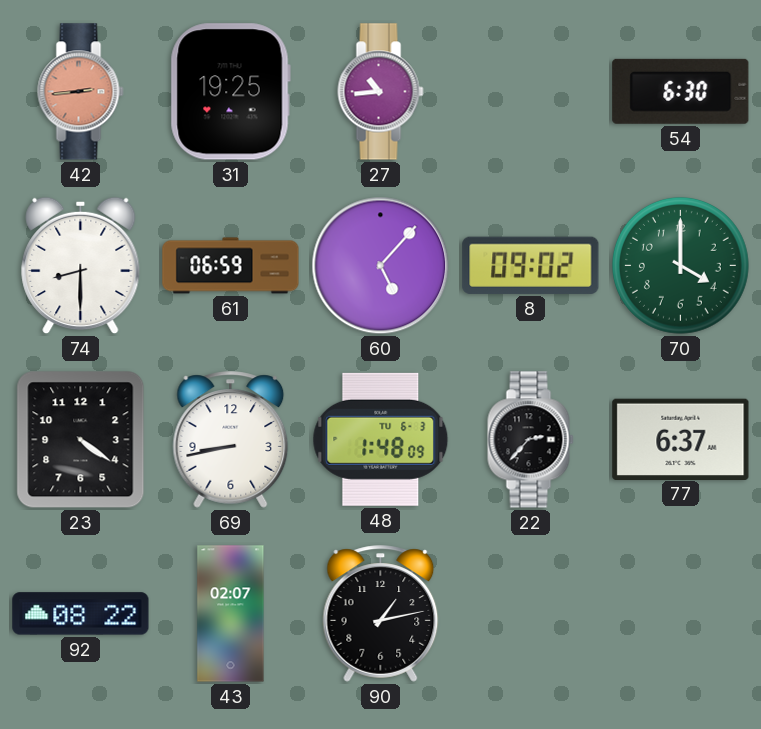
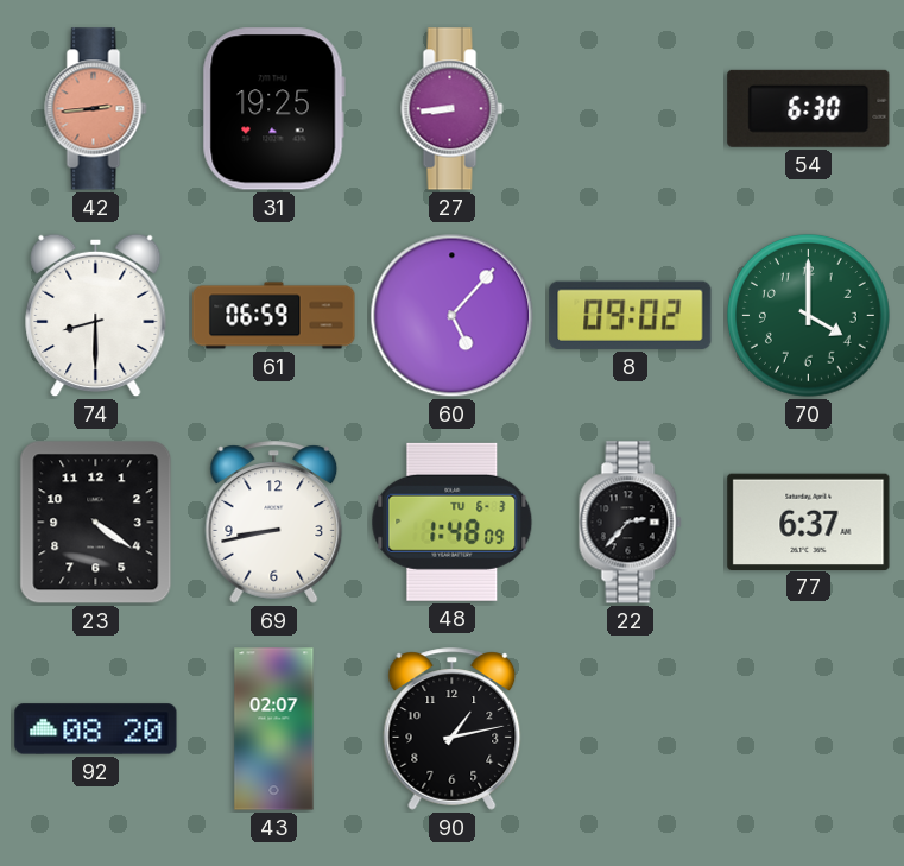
27: 10:44 -> 8:44 (453, 109)
92: 08:22 -> 08:20 (96, 729)
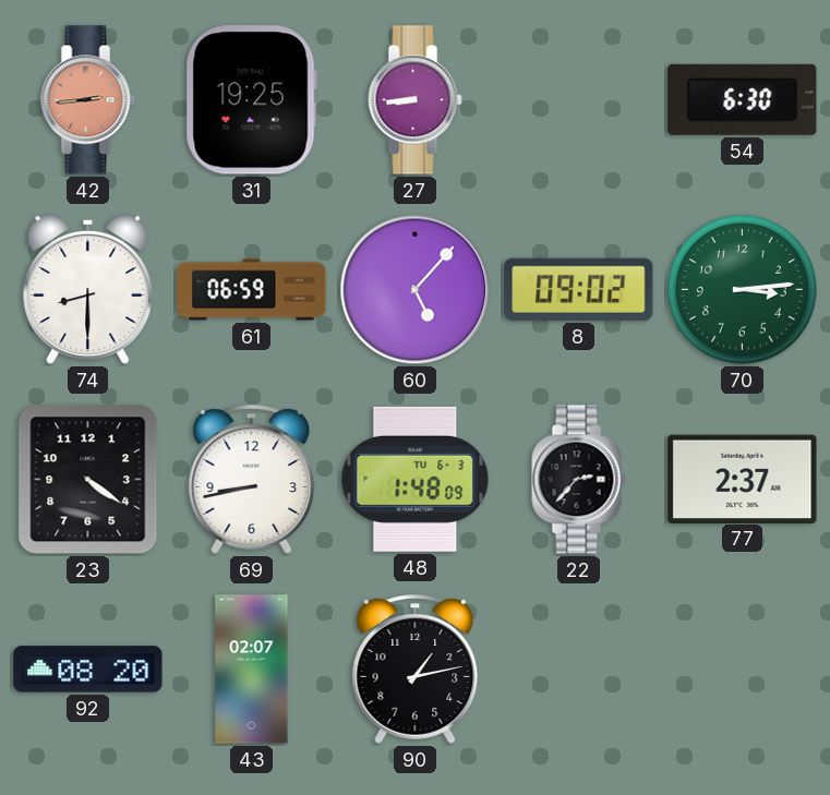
70: 4:00 -> 3:14 (742, 289)
77: 6:37 -> 2:37 (743, 479)
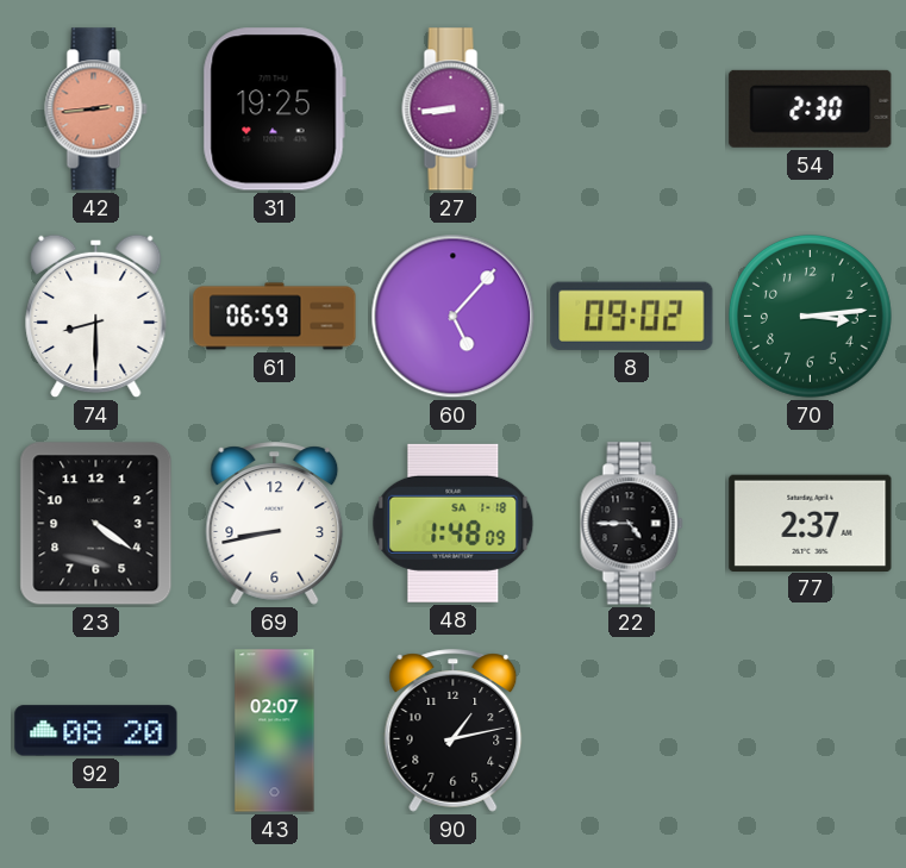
54: 6:30 -> 2:30 (811, 108)
48 date: TU 6-3 -> SA 1-18 (454, 523)
22: 2:37 -> 4:45 (632, 524)
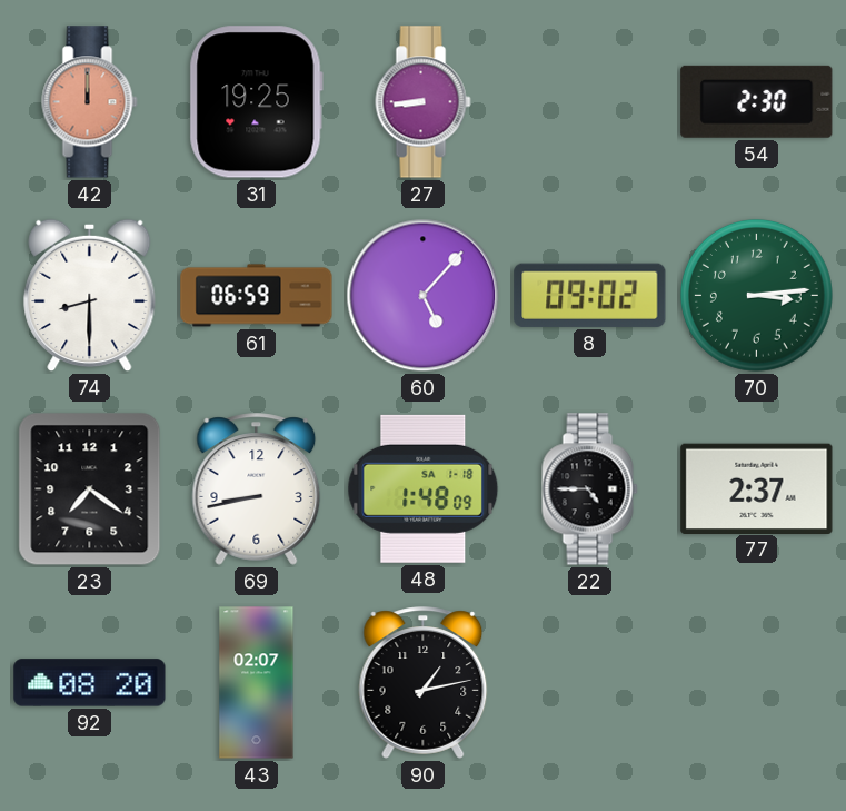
42: 2:44 -> 12:00 (90, 102)
23: 4:21 -> 7:21 (90, 489)
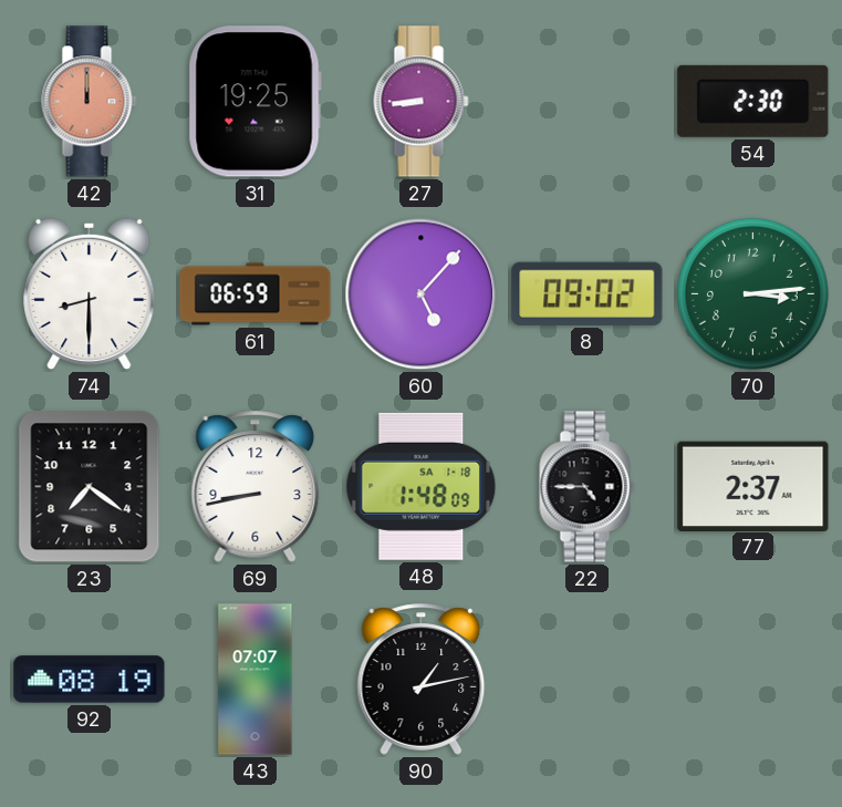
92: 08:20 -> 08:19 (90, 680)
43: 02:07 -> 07:07 (256, 680)
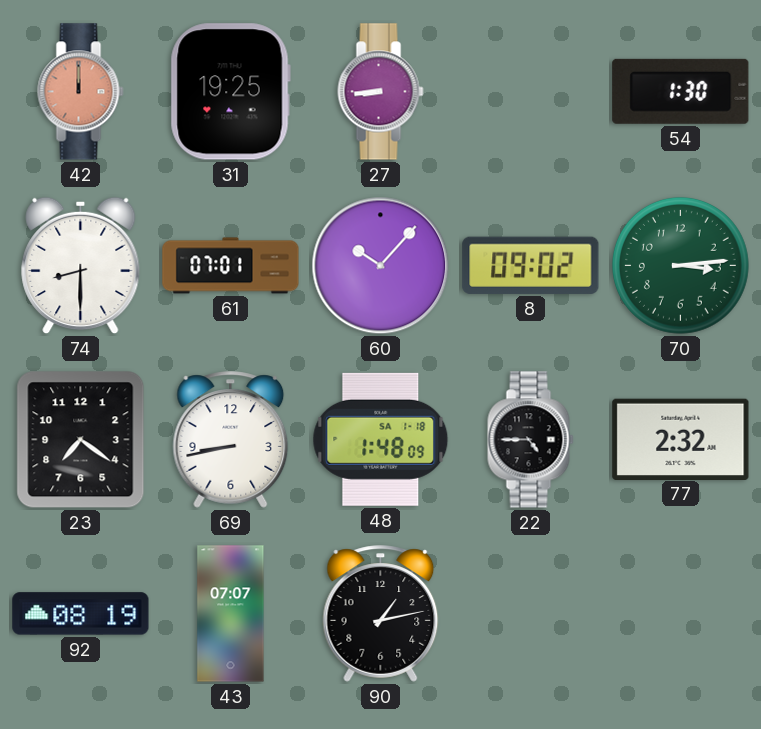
54: 2:30 -> 1:30 (681, 91)
61: 06:59 -> 07:01 (231, 266)
60: 5:07 -> 10:07 (381, 266)
77: 2:37 -> 2:32 (681, 439)
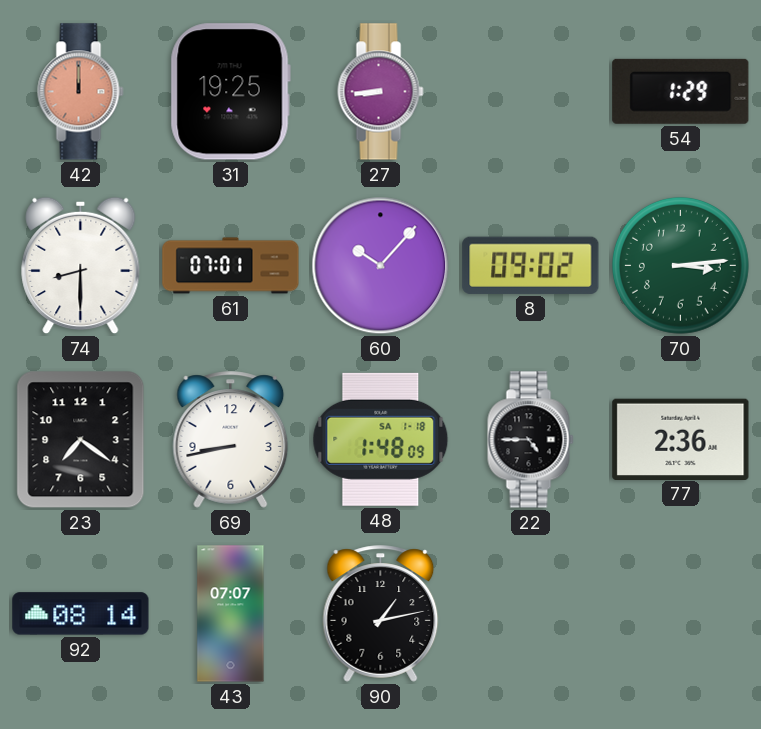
54: 1:30 -> 1:29 (681, 91)
77: 2:32 -> 2:36 (681, 439)
92: 08:19 -> 08:14 (81, 614)
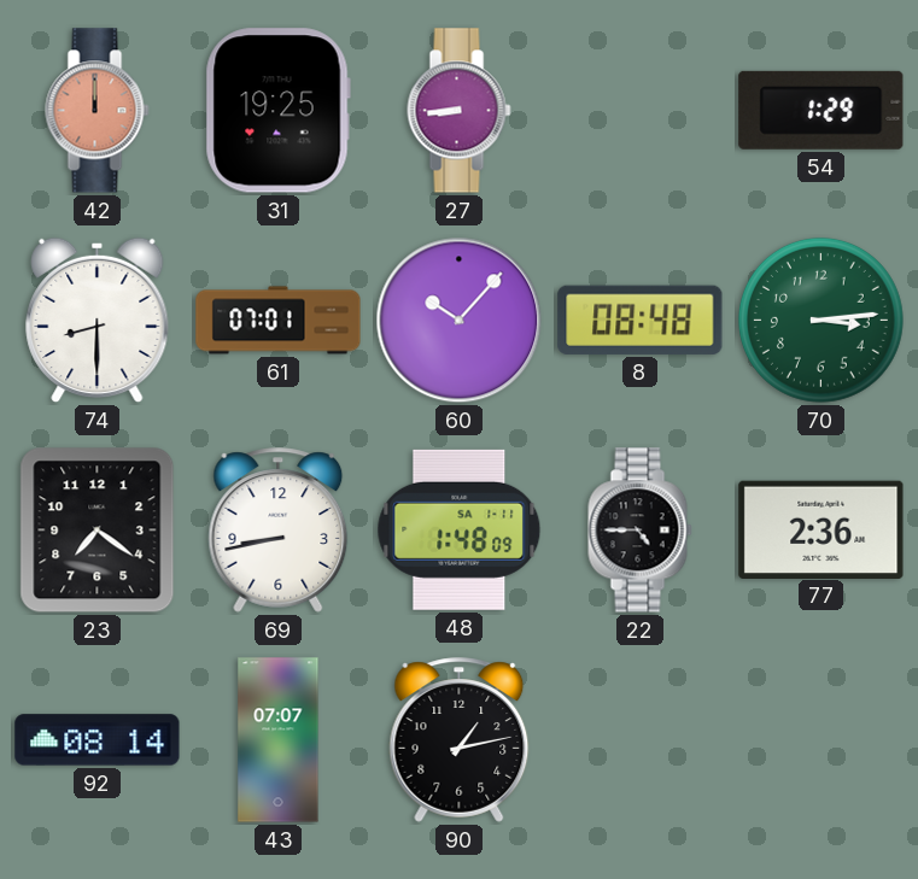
8: 09:02 -> 08:48 (641, 320)
48 date: SA 1-18 -> SA 1-11 (460, 529)
